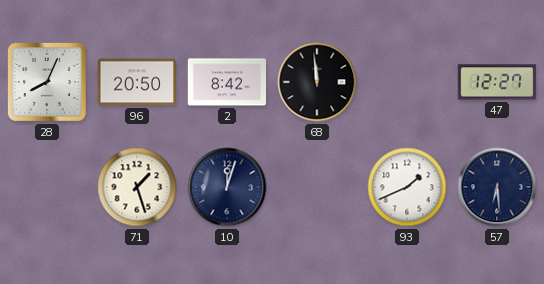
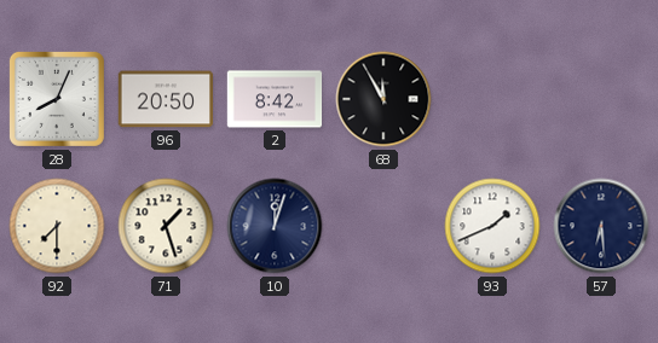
68: 11:59 -> 11:55 (383, 99)
47: 12:27 -> none (497, 82)
92: none -> 7:30 (57, 226)
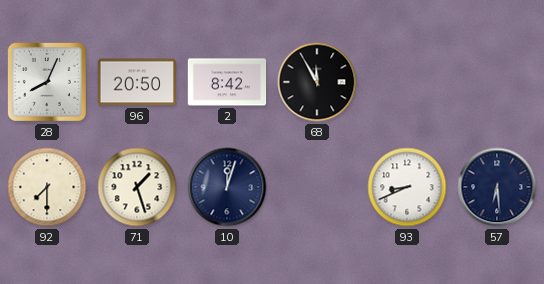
93: 1:41 -> 8:41 (407, 187)
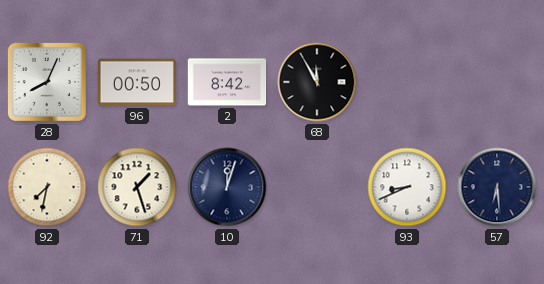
96: 20:50 -> 00:50 (136, 82)
92: 7:30 -> 7:32 (47, 187)
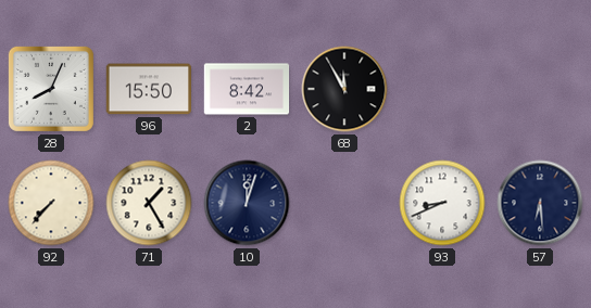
96: 00:50 -> 15:50 (148, 89)
92: 7:32 -> 7:37 (51, 203)
71: 1:27 -> 1:25 (149, 203)
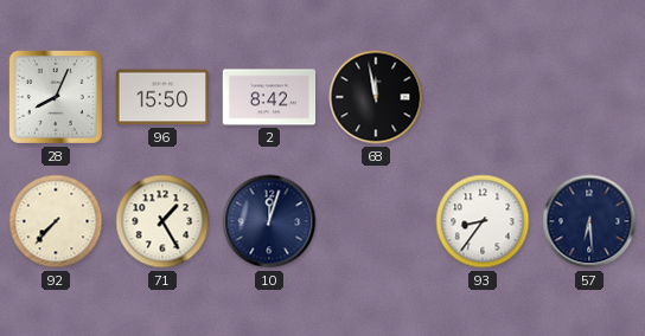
68: 11:55 -> 11:58 (376, 97)
93: 8:41 -> 8:36 (483, 221)
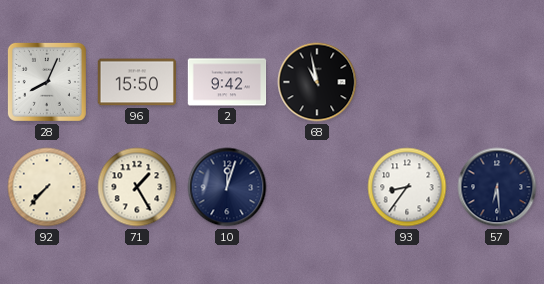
2: 8:42 -> 9:42 (227, 82)
68: 11:58 -> 10:58 (317, 82)
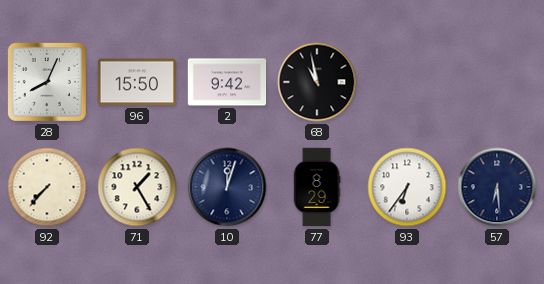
77: none -> 8:29 (317, 187)
93: 8:36 -> 6:36 (407, 187)
